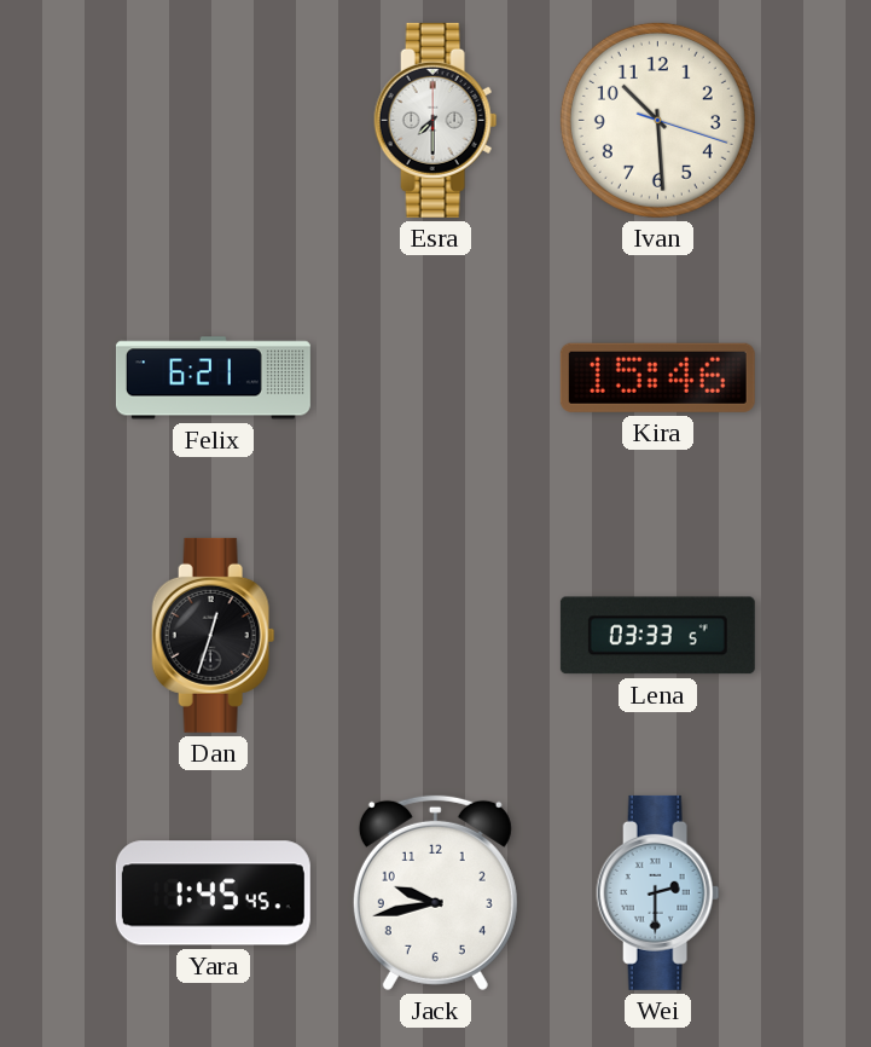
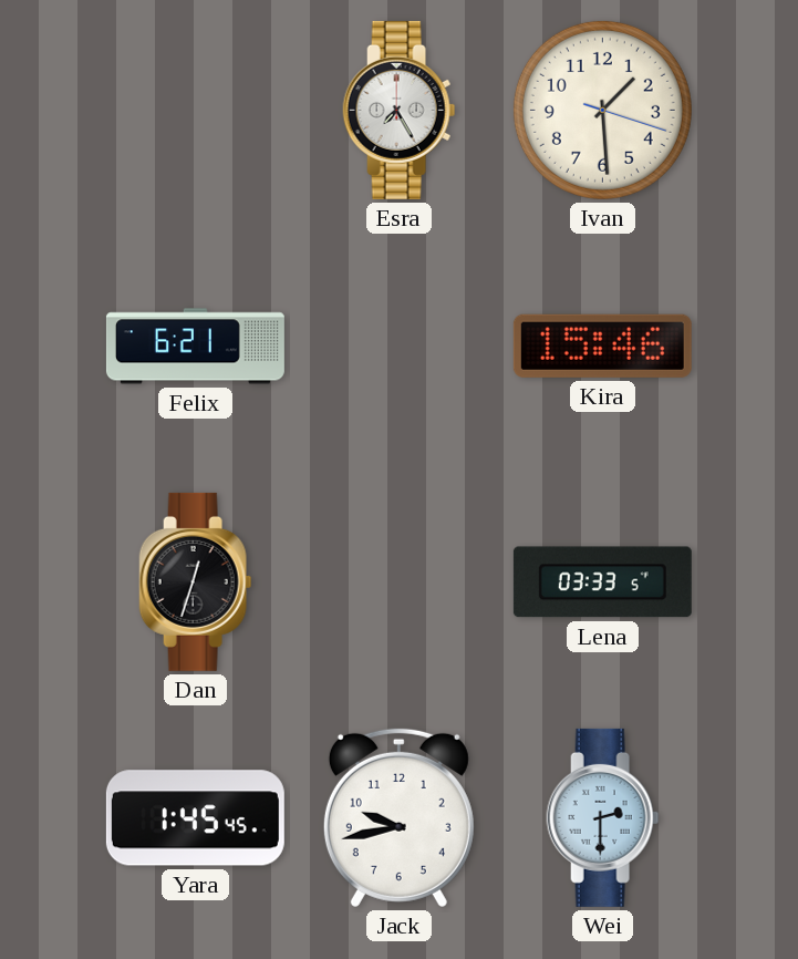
Esra: 7:30 -> 7:25 (400, 110)
Ivan: 10:29 -> 1:29 (602, 110)
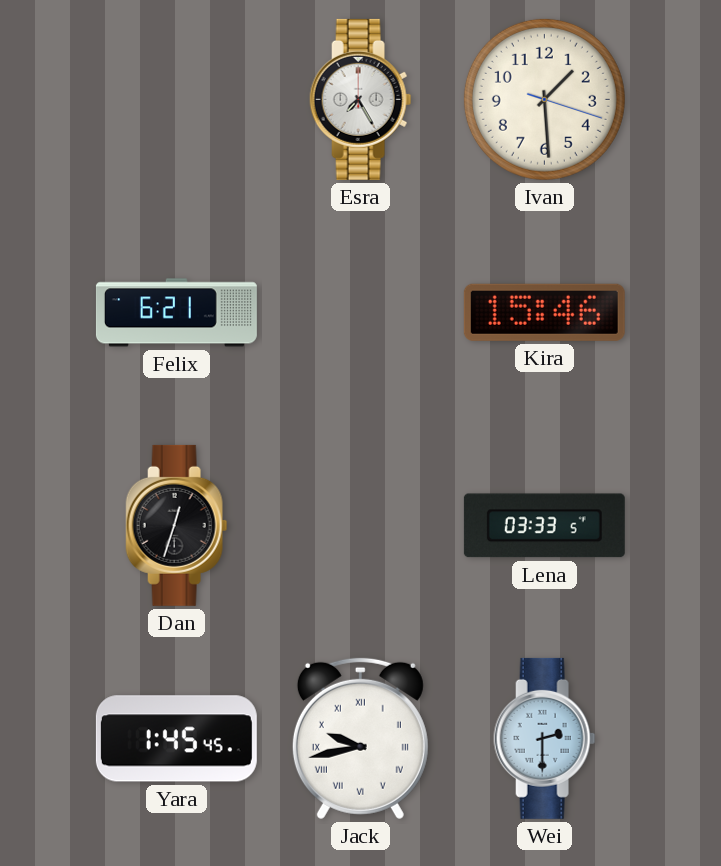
Jack numerals: Arabic -> Roman (360, 738)
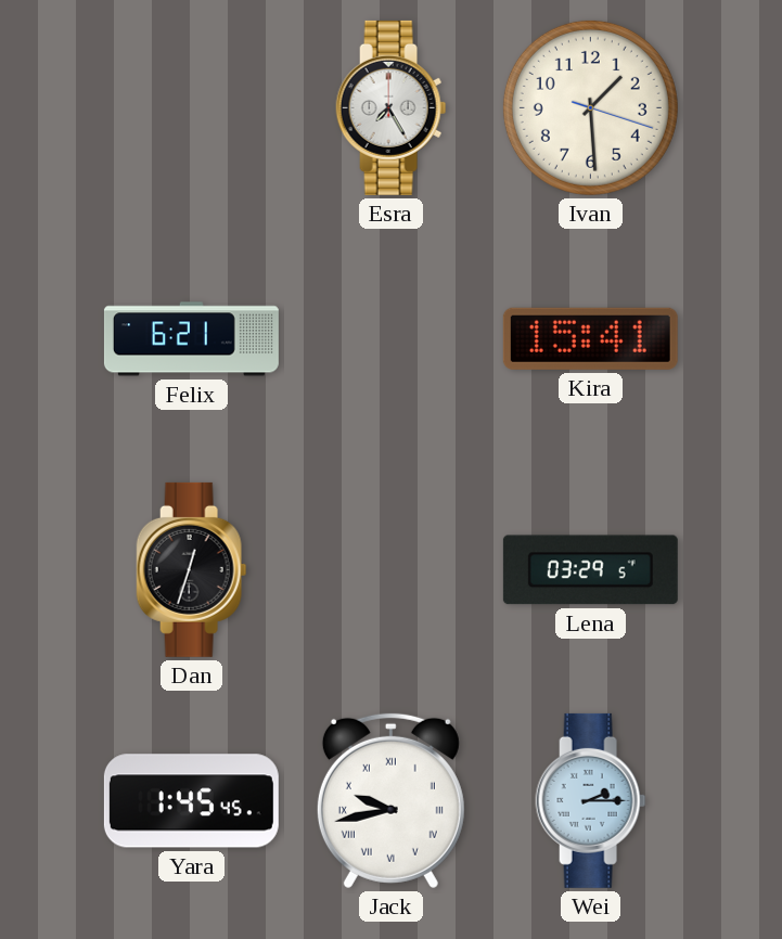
Kira: 15:46 -> 15:41 (590, 338)
Lena: 03:33 -> 03:29 (590, 570)
Wei: 2:30 -> 2:15 (591, 800)
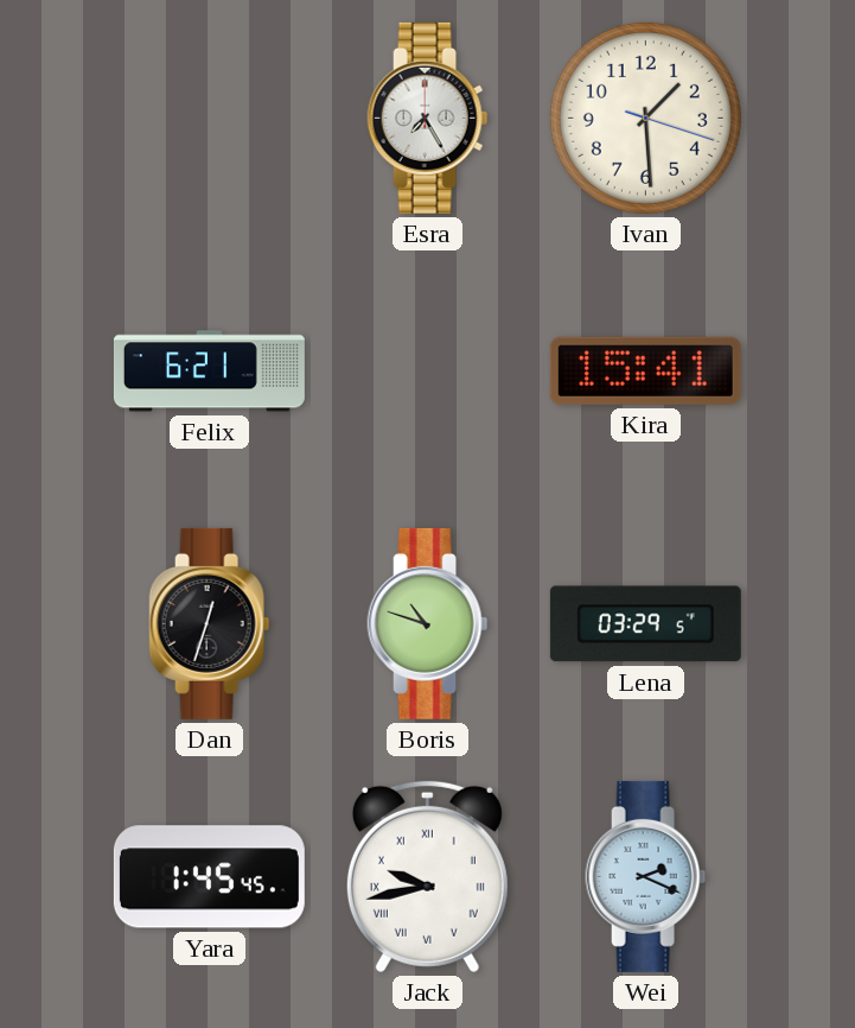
Boris: none -> 10:48 (428, 623)
Wei: 2:15 -> 2:19 (646, 876)
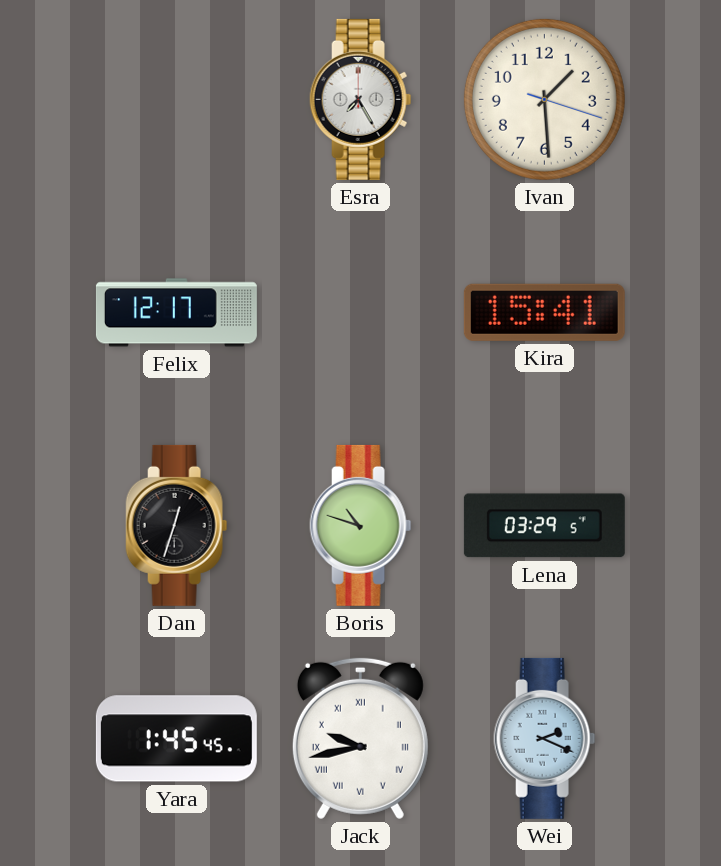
Felix: 6:21 -> 12:17 (176, 313)
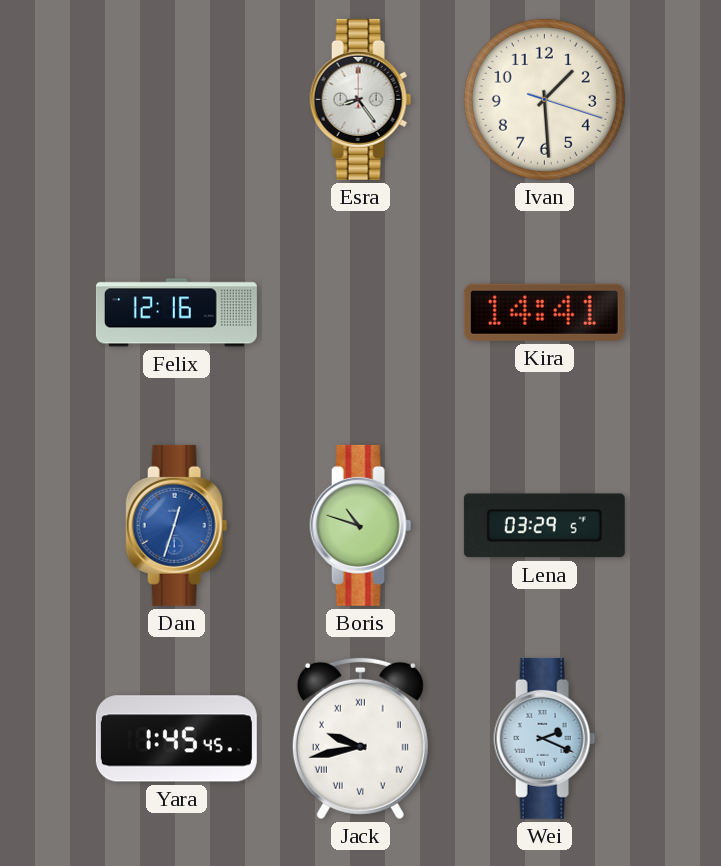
Esra: 7:25 -> 8:24 (361, 99)
Felix: 12:17 -> 12:16 (176, 313)
Kira: 15:41 -> 14:41 (544, 312)
Dan dial: black -> blue (177, 525)
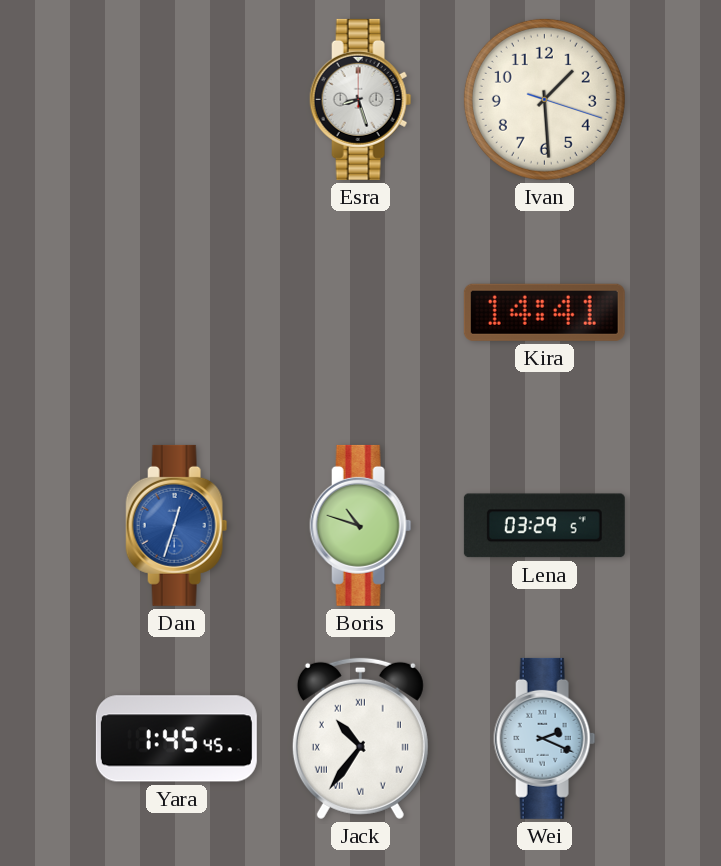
Esra: 8:24 -> 8:27 (361, 99)
Felix: 12:16 -> none (176, 313)
Jack: 9:43 -> 10:36 (360, 738)
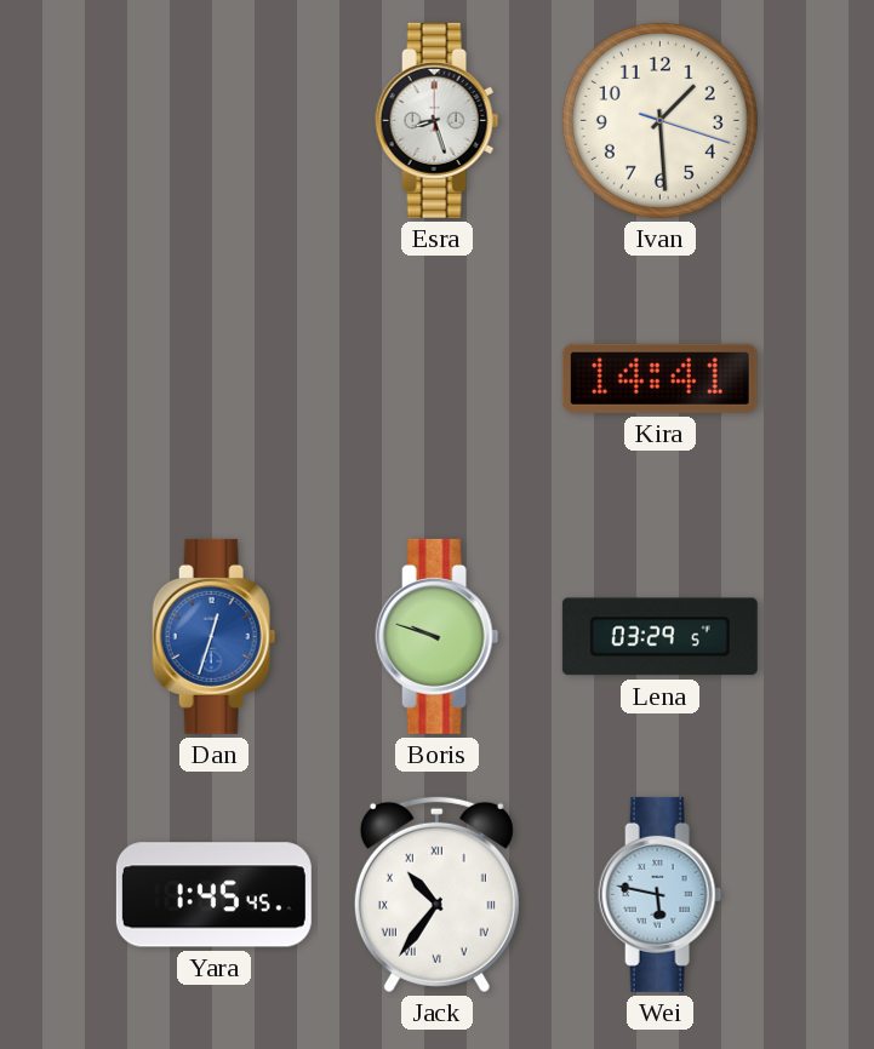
Boris: 10:48 -> 9:48 (438, 636)
Wei: 2:19 -> 5:47 (661, 894)
